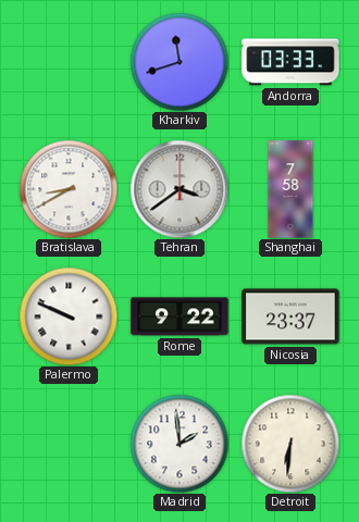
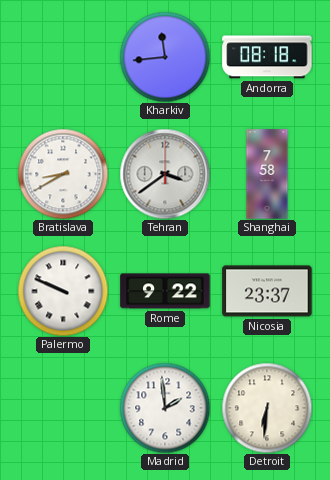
Kharkiv: 11:42 -> 11:44 (165, 57)
Andorra: 03:33 -> 08:18 (267, 57)
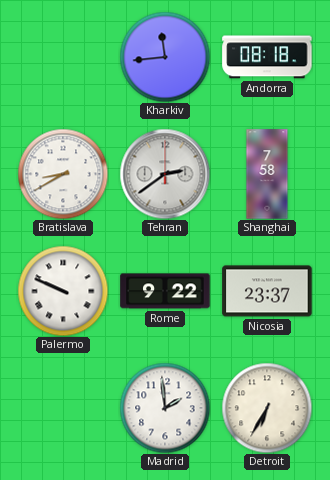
Tehran: 3:39 -> 2:39 (165, 174)
Detroit: 6:31 -> 6:35 (267, 408)
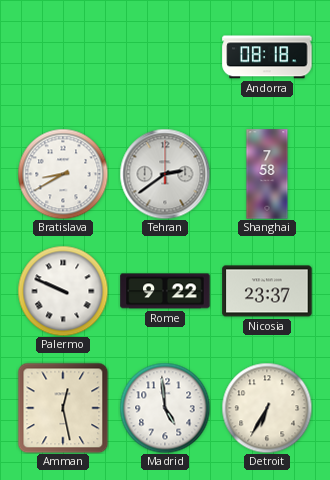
Kharkiv: 11:44 -> none (165, 57)
Amman: none -> 12:28 (63, 408)
Madrid: 1:59 -> 4:59 (165, 408)
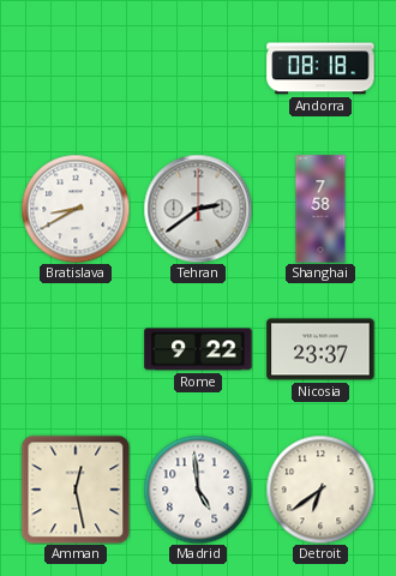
Palermo: 9:49 -> none (63, 291)
Detroit: 6:35 -> 6:39 (320, 490)
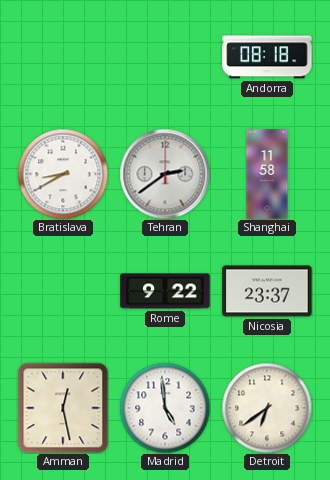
Shanghai: 7:58 -> 11:58 (267, 174)
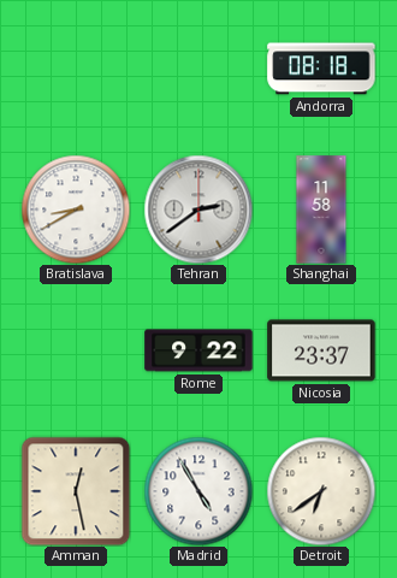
Madrid: 4:59 -> 4:55 (198, 491)
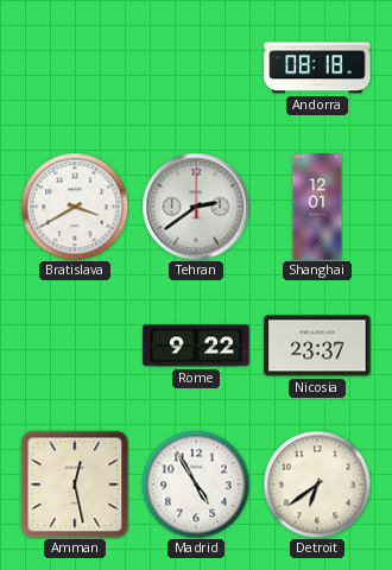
Bratislava: 8:40 -> 3:40 (75, 207)
Shanghai: 11:58 -> 12:01 (317, 207)
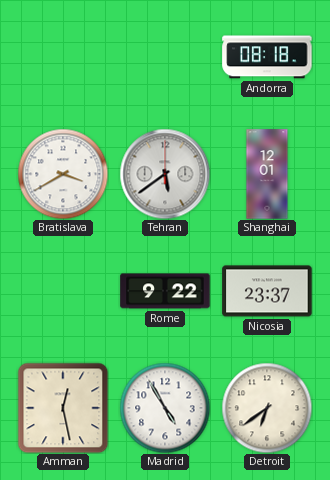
Tehran: 2:39 -> 5:39 (165, 174)
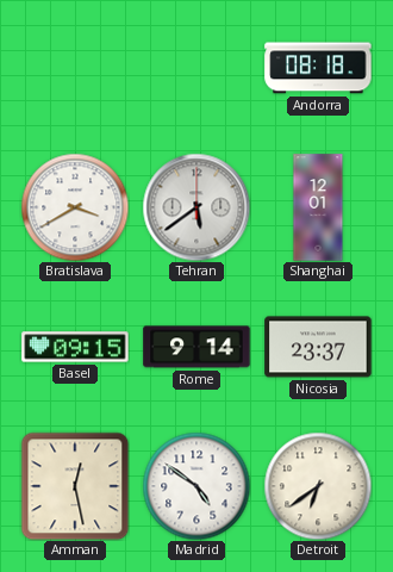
Basel: none -> 09:15 (75, 347)
Rome: 9:22 -> 9:14 (196, 347)
Madrid: 4:55 -> 4:51 (196, 486)
